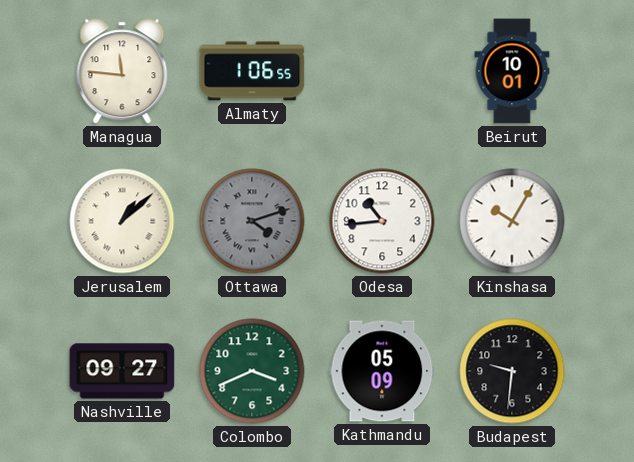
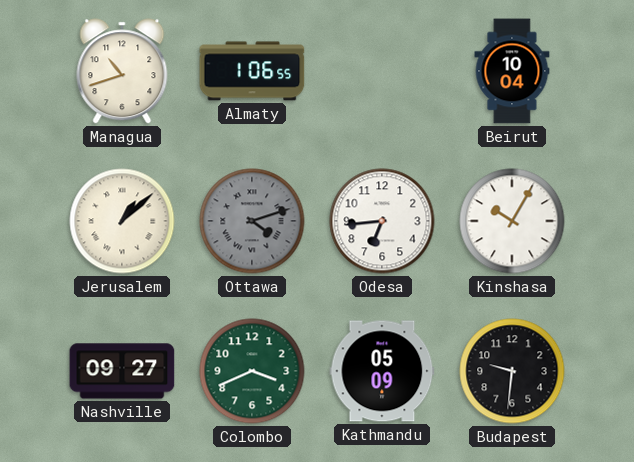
Managua: 11:46 -> 10:42 (122, 71)
Beirut: 10:01 -> 10:04 (512, 71)
Odesa: 10:44 -> 6:44 (382, 221)
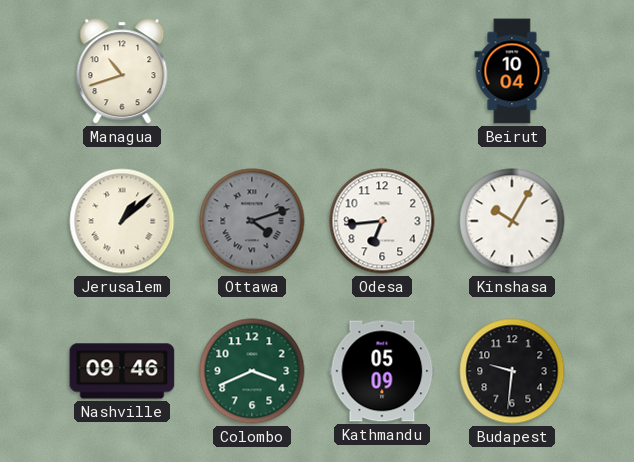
Almaty: 1:06 -> none (252, 71)
Nashville: 09:27 -> 09:46 (122, 371)
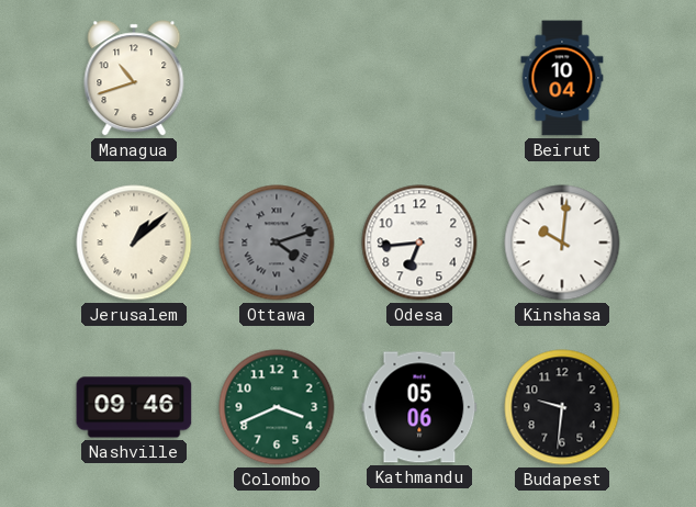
Kinshasa: 10:05 -> 10:01 (562, 243)
Kathmandu: 05:09 -> 05:06 (419, 407)
